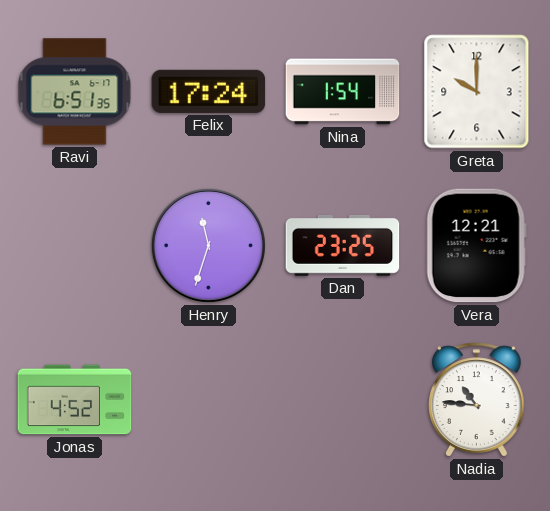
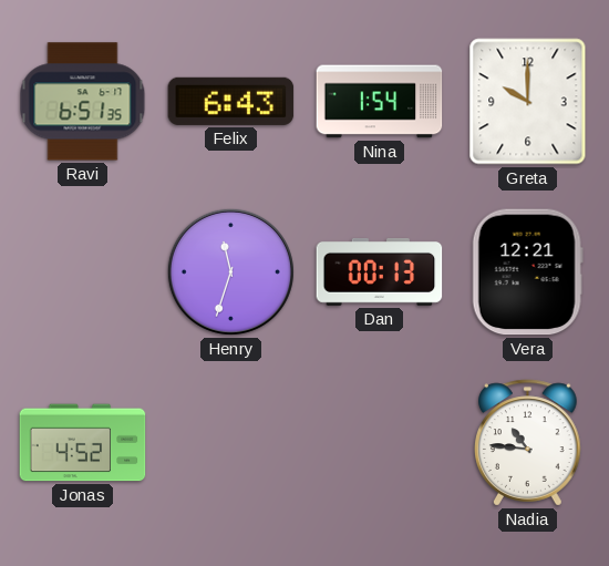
Felix: 17:24 -> 6:43 (231, 101)
Dan: 23:25 -> 00:13 (380, 271)
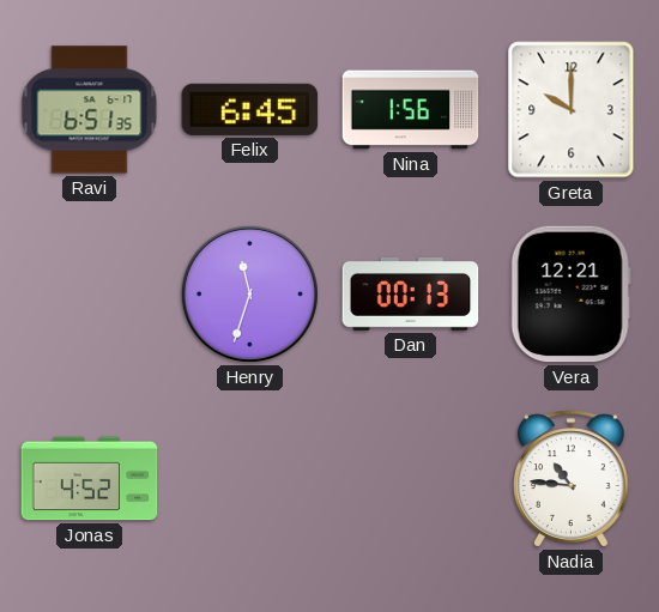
Felix: 6:43 -> 6:45 (250, 109)
Nina: 1:54 -> 1:56 (411, 110)
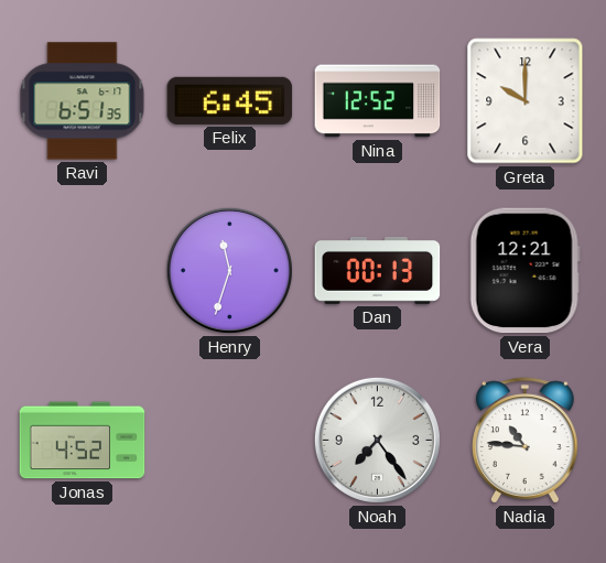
Nina: 1:56 -> 12:52 (378, 101)
Noah: none -> 7:24 (377, 440)
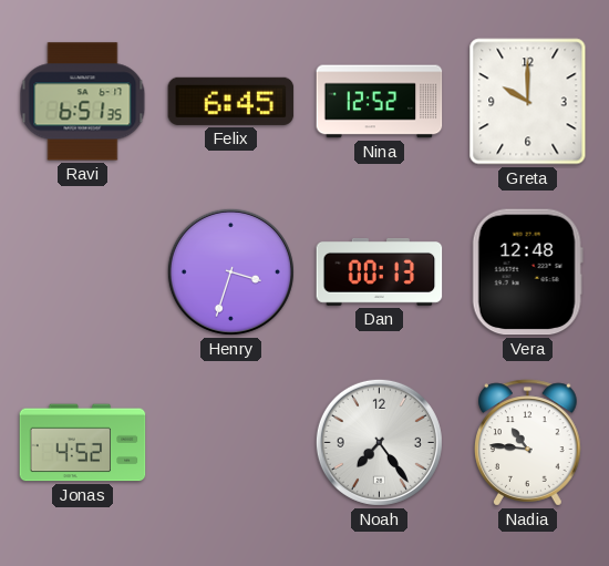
Henry: 11:33 -> 3:33 (230, 271)
Vera: 12:21 -> 12:48 (527, 272)
